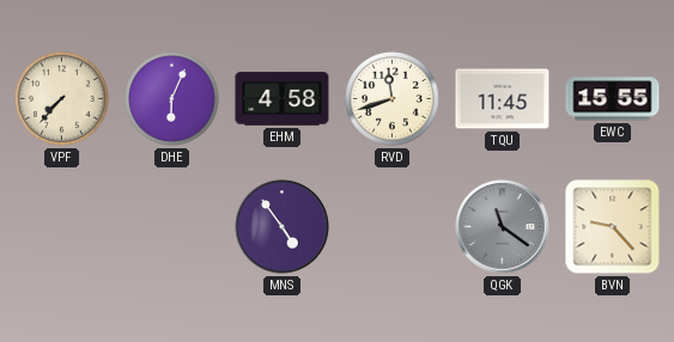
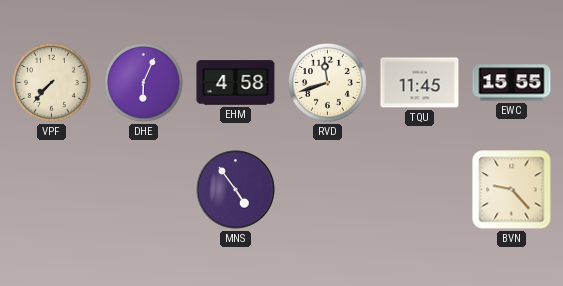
QGK: 11:21 -> none (503, 227)
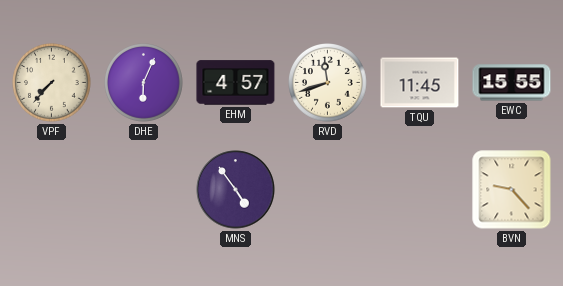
EHM: 4:58 -> 4:57 (236, 83)
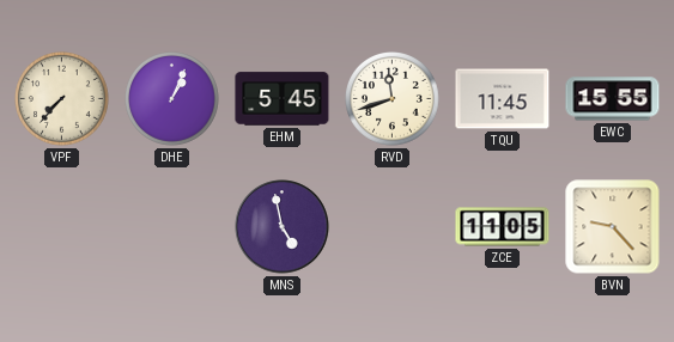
DHE: 6:04 -> 1:04 (172, 99)
EHM: 4:57 -> 5:45 (283, 99)
MNS: 4:54 -> 4:58 (283, 227)
ZCE: none -> 11:05 (503, 227)
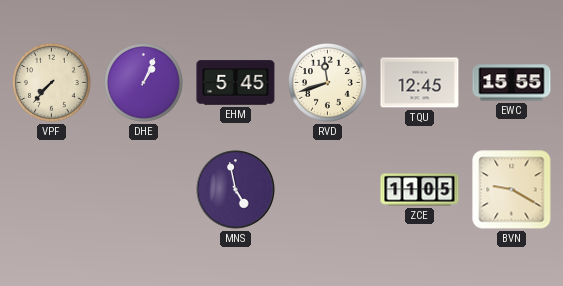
TQU: 11:45 -> 12:45 (420, 83)
BVN: 9:23 -> 9:20 (512, 190)
